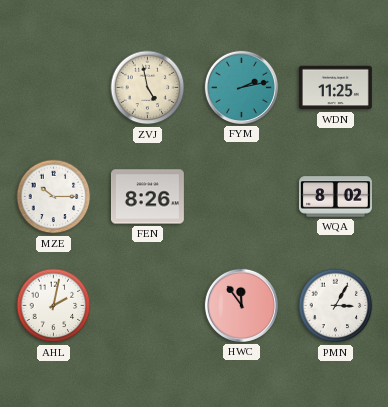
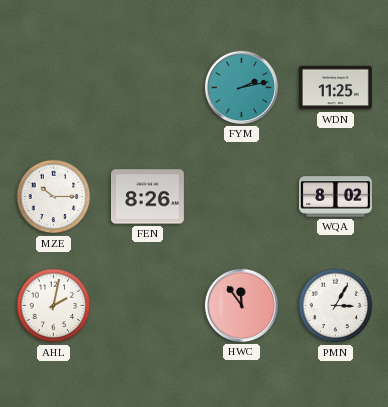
ZVJ: 4:58 -> none (148, 88)
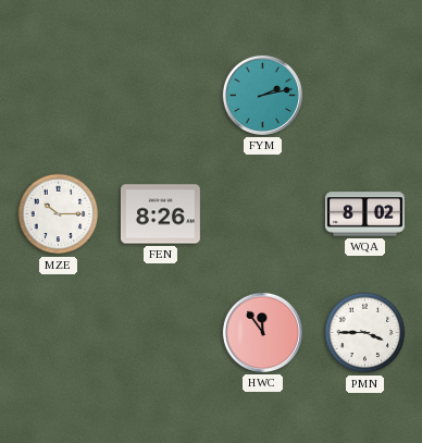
WDN: 11:25 -> none (335, 88)
AHL: 2:02 -> none (54, 306)
PMN: 3:05 -> 3:45 (365, 333)
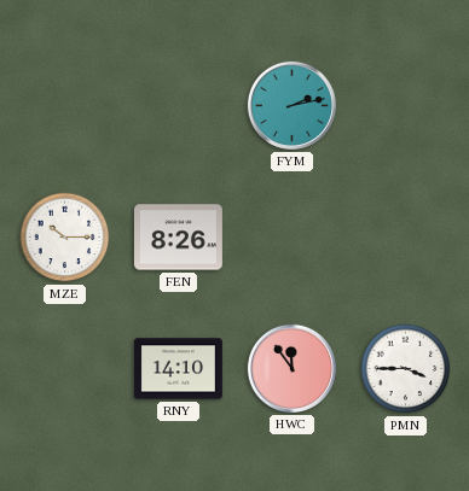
WQA: 8:02 -> none (364, 214)
RNY: none -> 14:10 (178, 369)
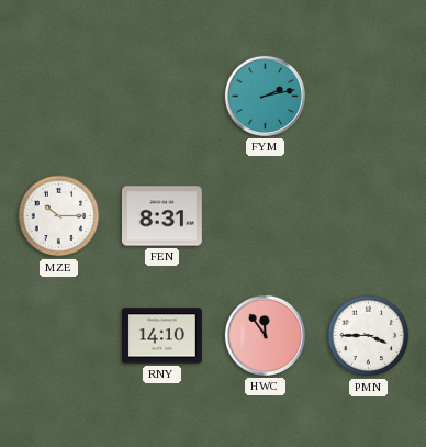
FEN: 8:26 -> 8:31 (161, 216)
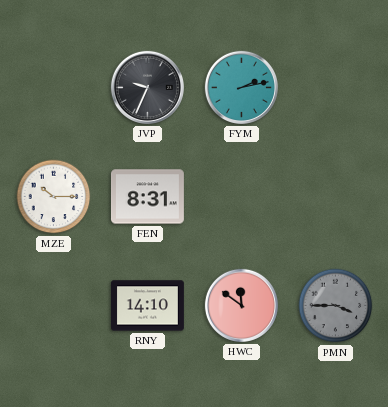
JVP: none -> 9:34 (147, 87)
HWC: 11:54 -> 11:51 (241, 305)
PMN dial: white -> grey (336, 306)
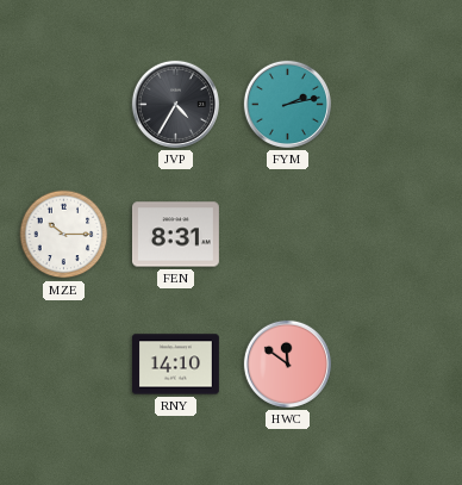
JVP: 9:34 -> 4:35 (175, 104)
PMN: 3:45 -> none (336, 306)
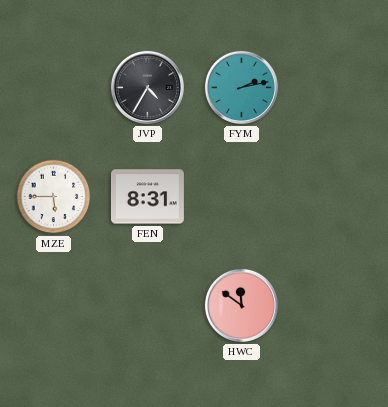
MZE: 10:15 -> 5:45 (54, 197)
RNY: 14:10 -> none (175, 365)
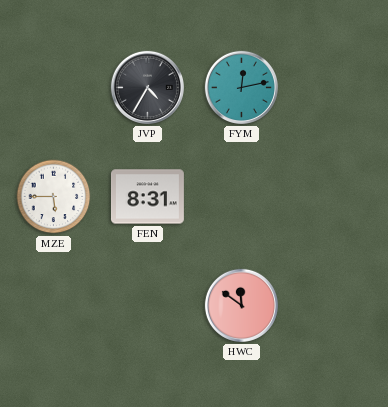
FYM: 2:13 -> 12:13 (241, 87)
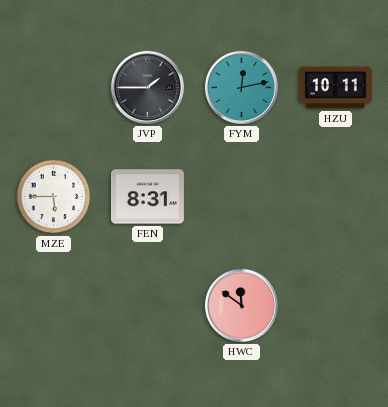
JVP: 4:35 -> 1:45 (147, 87)
HZU: none -> 10:11 (335, 88)
